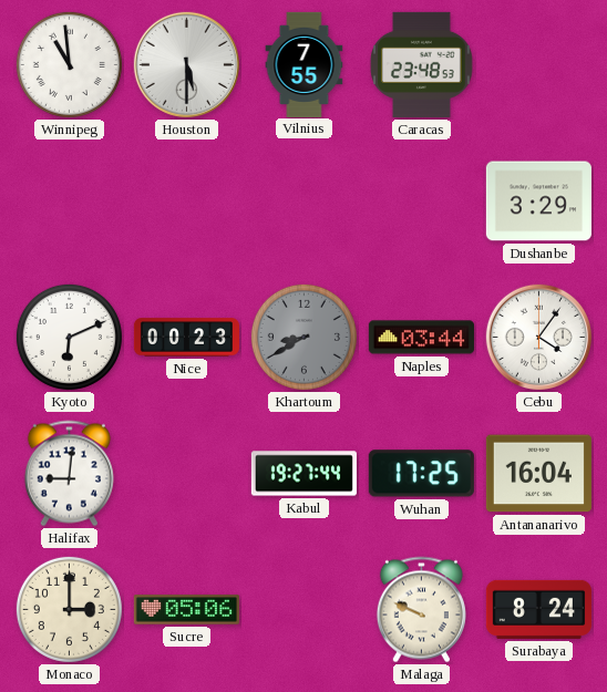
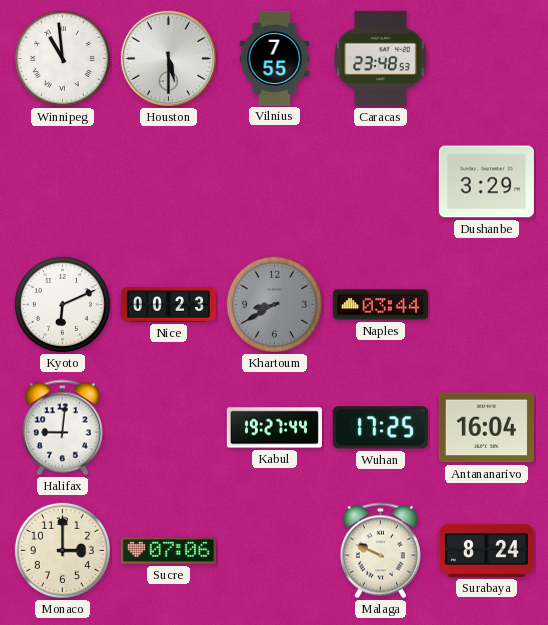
Cebu: 4:06 -> none (538, 337)
Sucre: 05:06 -> 07:06 (168, 551)
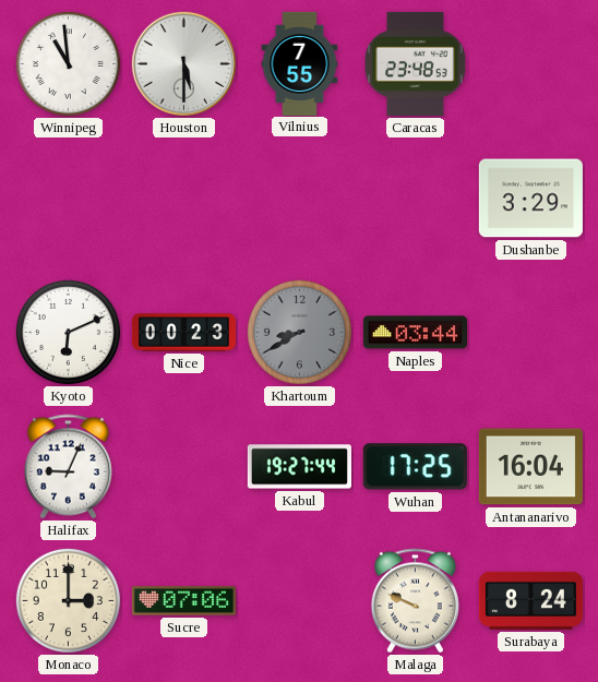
Halifax: 9:01 -> 9:04 (68, 467)
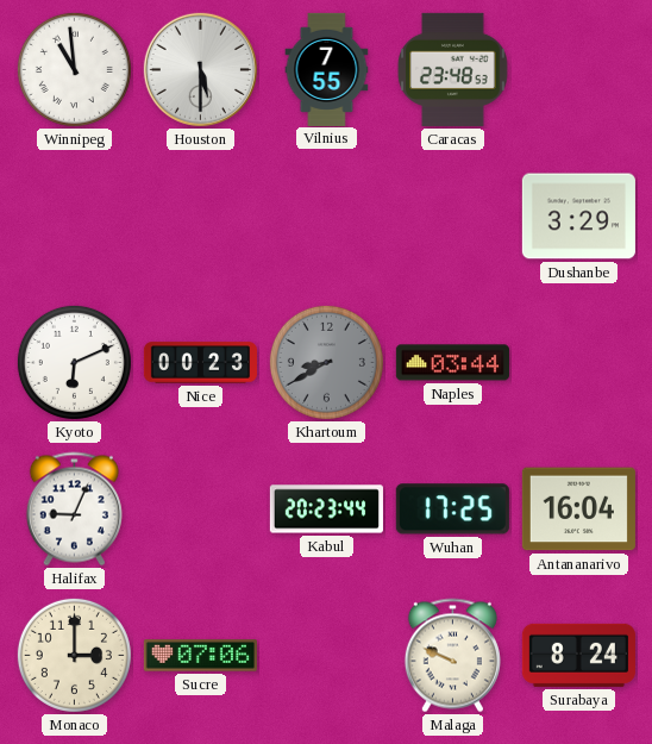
Kabul: 19:27 -> 20:23 (326, 509)
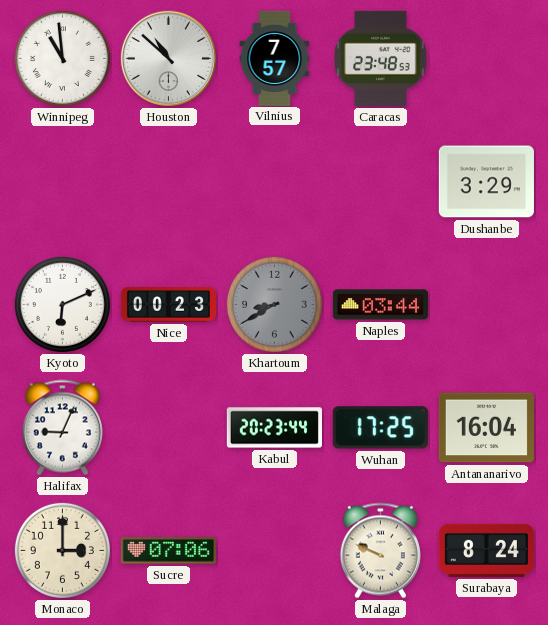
Houston: 5:30 -> 10:52 (168, 58)
Vilnius: 7:55 -> 7:57 (275, 58)
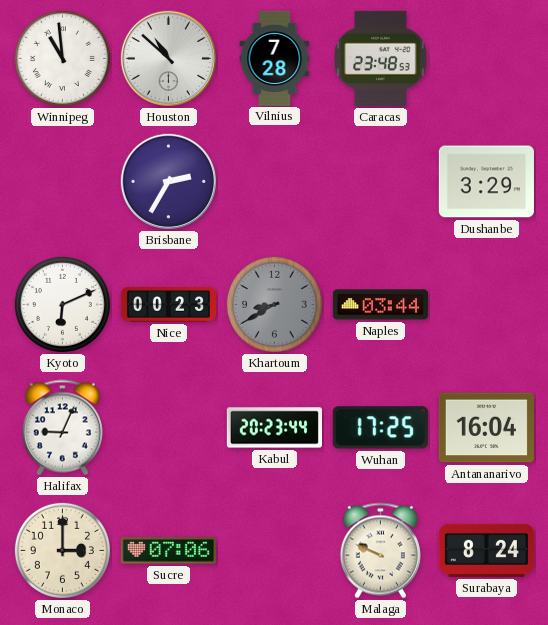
Vilnius: 7:57 -> 7:28 (275, 58)
Brisbane: none -> 2:35 (168, 181)
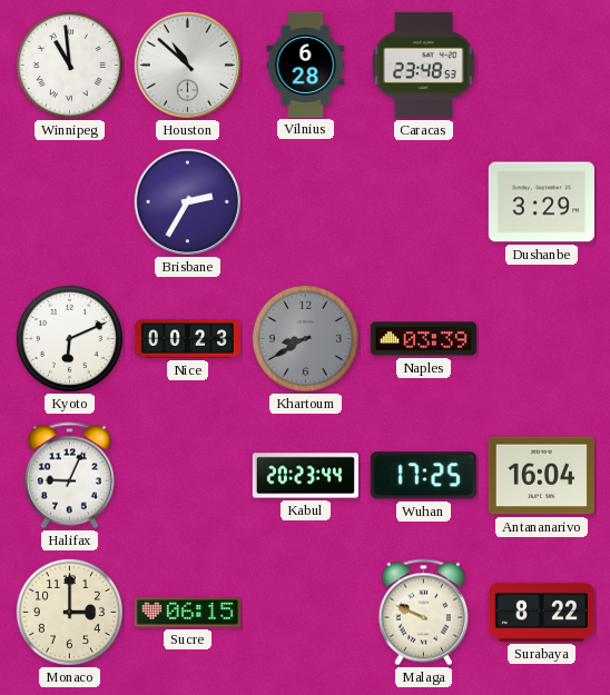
Vilnius: 7:28 -> 6:28 (306, 64)
Naples: 03:44 -> 03:39 (423, 339)
Sucre: 07:06 -> 06:15 (187, 613)
Surabaya: 8:24 -> 8:22 (541, 612)
